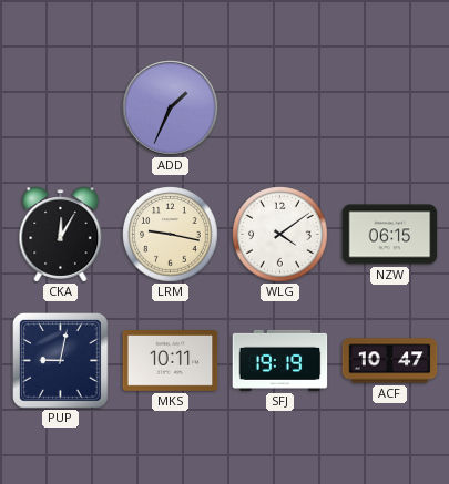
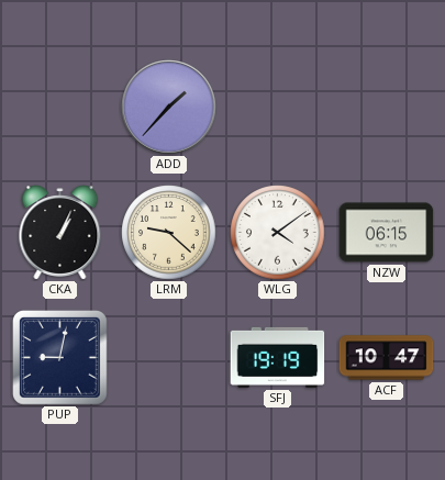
ADD: 1:34 -> 1:37 (169, 108)
CKA: 12:05 -> 1:04 (60, 233)
LRM: 9:17 -> 9:22 (169, 233)
MKS: 10:11 -> none (171, 361)
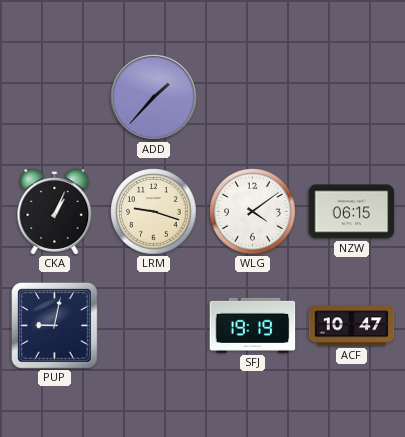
LRM: 9:22 -> 9:18 (154, 212)
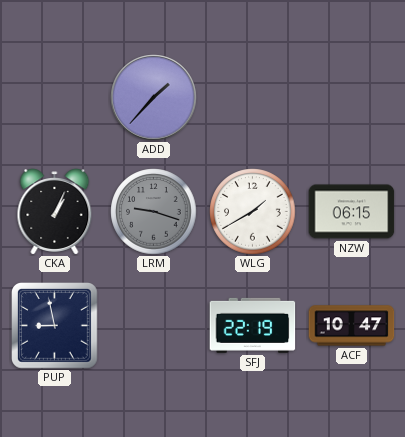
LRM dial: cream -> grey (154, 212)
WLG: 4:09 -> 1:40 (253, 212)
PUP: 9:02 -> 8:58 (55, 326)
SFJ: 19:19 -> 22:19 (253, 325)
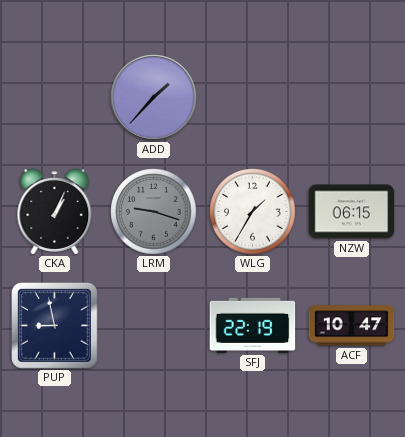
WLG: 1:40 -> 1:35 (253, 212)
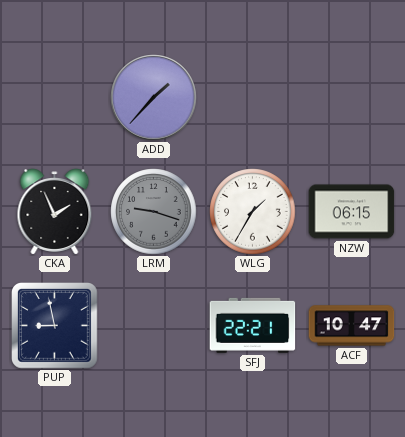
CKA: 1:04 -> 1:56 (55, 212)
SFJ: 22:19 -> 22:21 (253, 325)
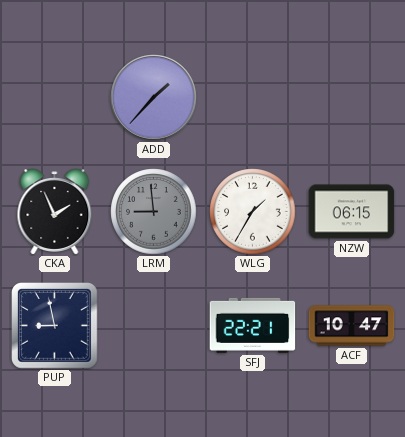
LRM: 9:18 -> 8:59 (154, 212)
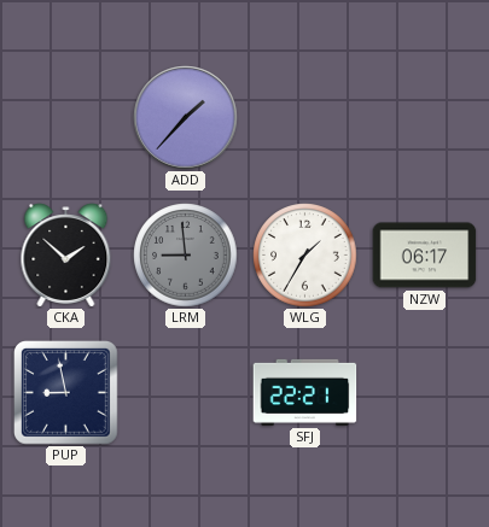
CKA: 1:56 -> 1:52 (66, 256)
NZW: 06:15 -> 06:17 (425, 256)
ACF: 10:47 -> none (352, 326)
